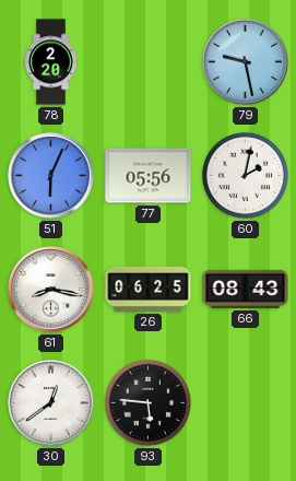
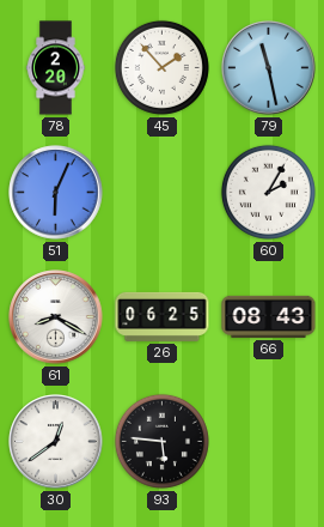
45: none -> 1:53 (161, 67)
79: 9:28 -> 11:28 (269, 68)
77: 05:56 -> none (149, 176)
60: 2:02 -> 2:05 (268, 192)
61: 8:17 -> 8:20 (56, 317)
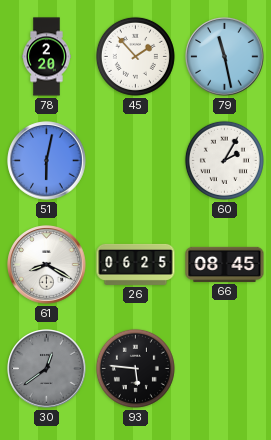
51: 6:04 -> 6:02 (47, 161)
66: 08:43 -> 08:45 (225, 264)
30 dial: white -> grey (47, 369)
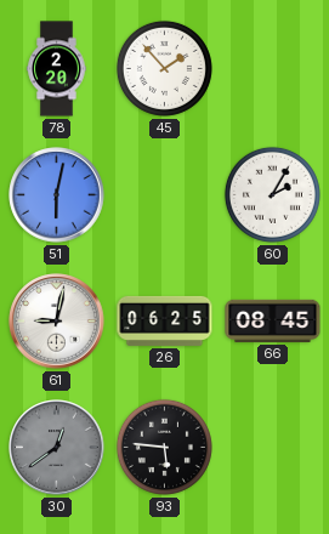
79: 11:28 -> none (225, 57)
61: 8:20 -> 9:02 (57, 322)
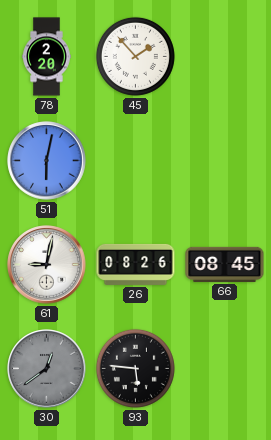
60: 2:05 -> none (272, 194)
26: 06:25 -> 08:26 (136, 264)
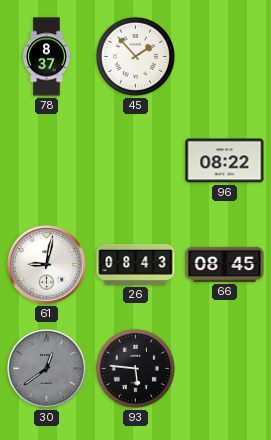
78: 2:20 -> 8:37 (47, 57)
51: 6:02 -> none (47, 161)
96: none -> 08:22 (225, 161)
26: 08:26 -> 08:43 (136, 264)
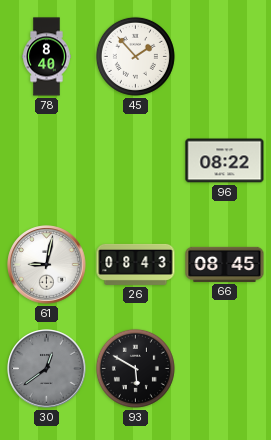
78: 8:37 -> 8:40 (47, 57)
93: 5:46 -> 5:50 (135, 368)
